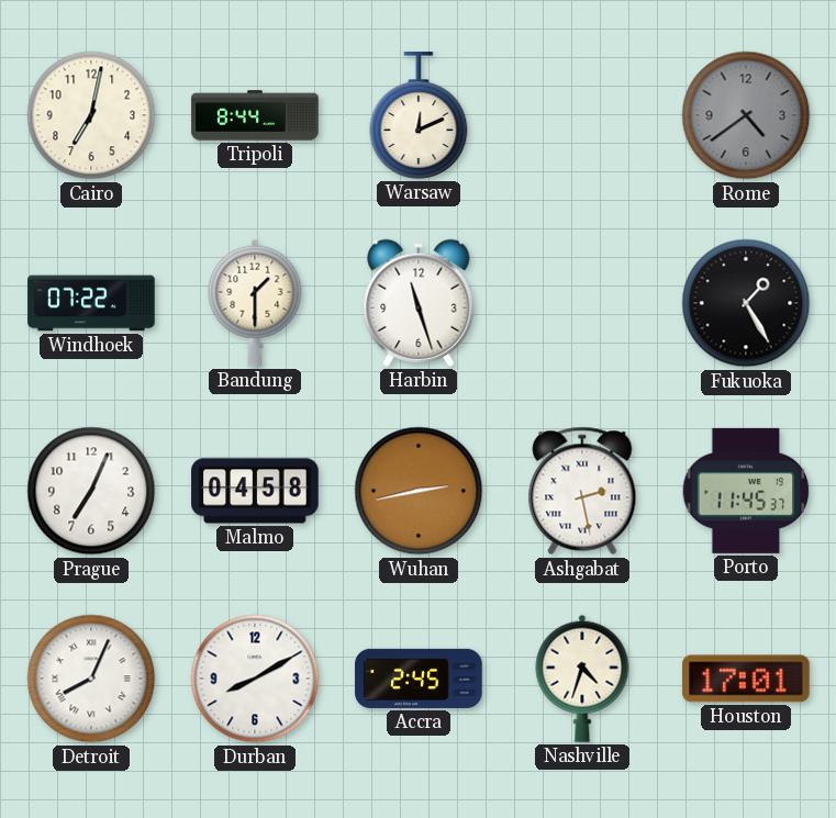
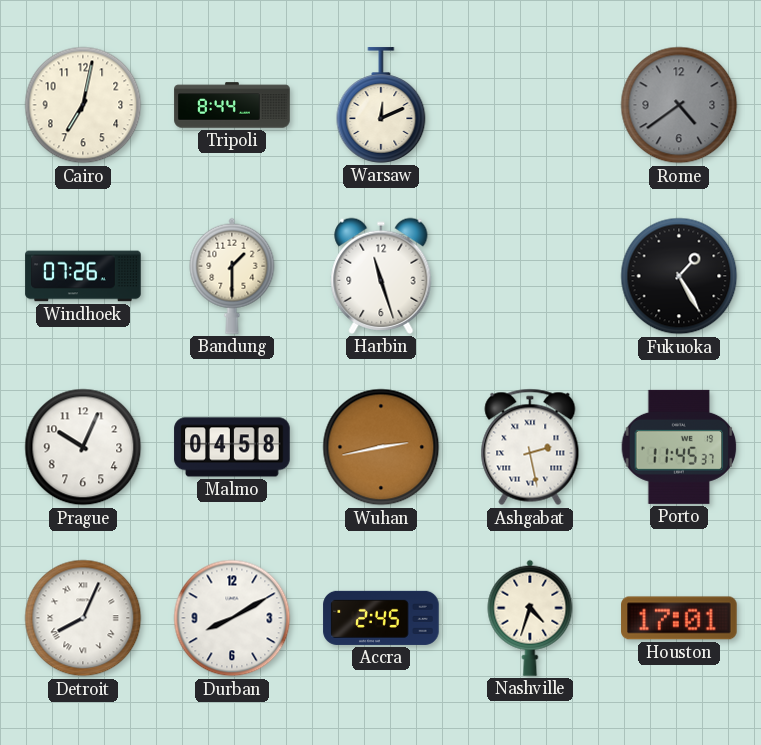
Windhoek: 07:22 -> 07:26 (83, 276)
Prague: 7:04 -> 10:04 (83, 447)
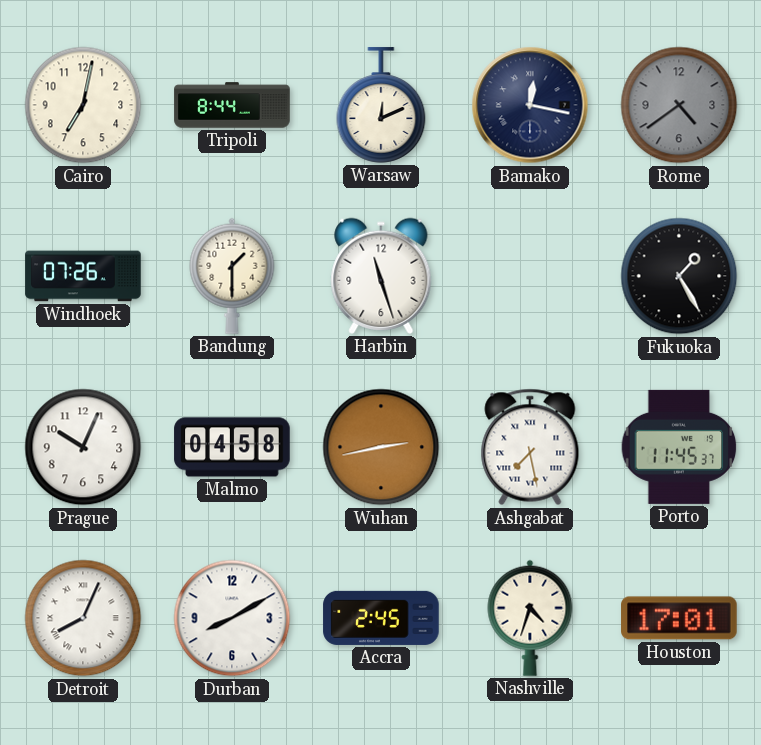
Bamako: none -> 12:17 (530, 105)
Ashgabat: 2:28 -> 7:28 (530, 447)
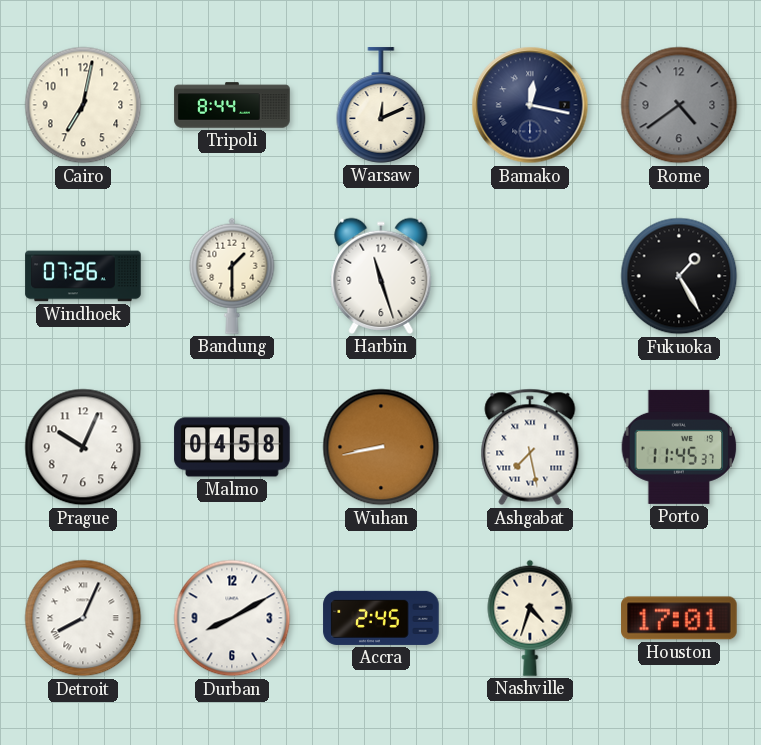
Wuhan: 2:43 -> 8:43 (381, 447)
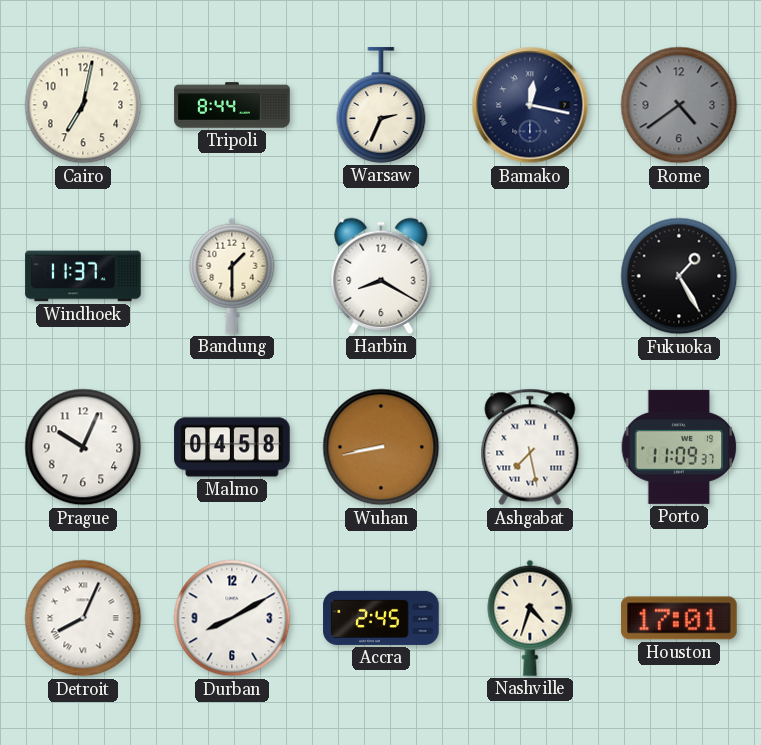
Warsaw: 12:11 -> 2:34 (381, 105)
Windhoek: 07:26 -> 11:37 (83, 276)
Harbin: 11:27 -> 8:20 (381, 276)
Porto: 11:45 -> 11:09 (679, 447)
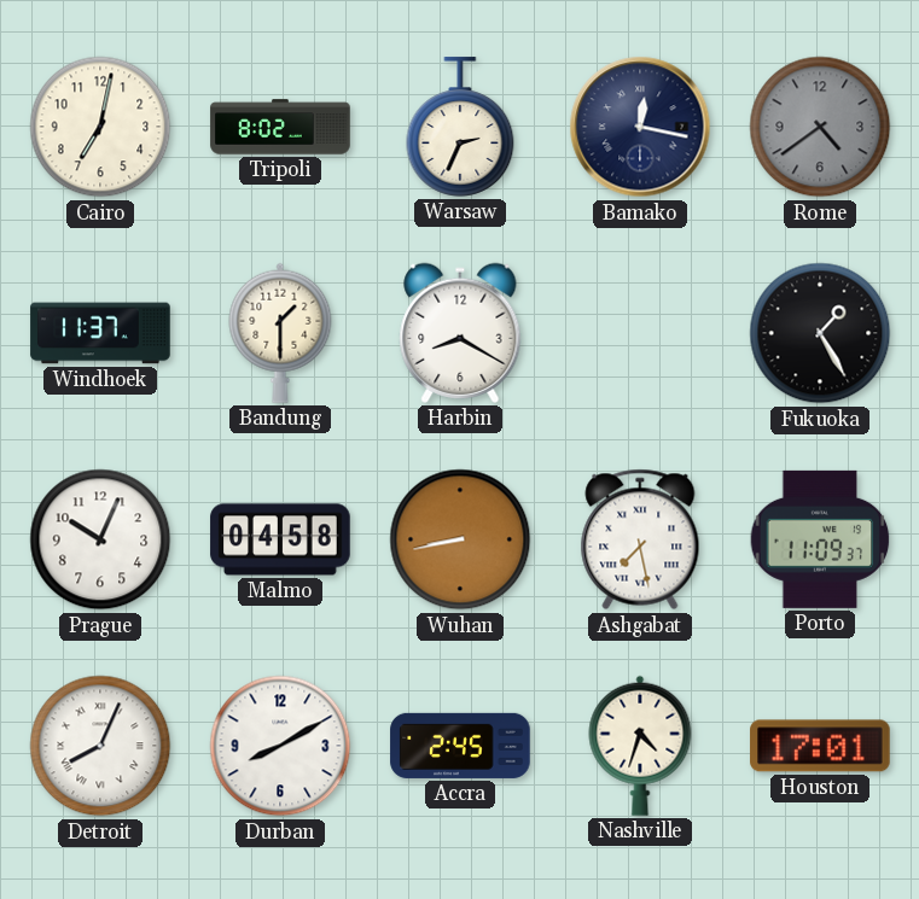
Tripoli: 8:44 -> 8:02 (280, 127)
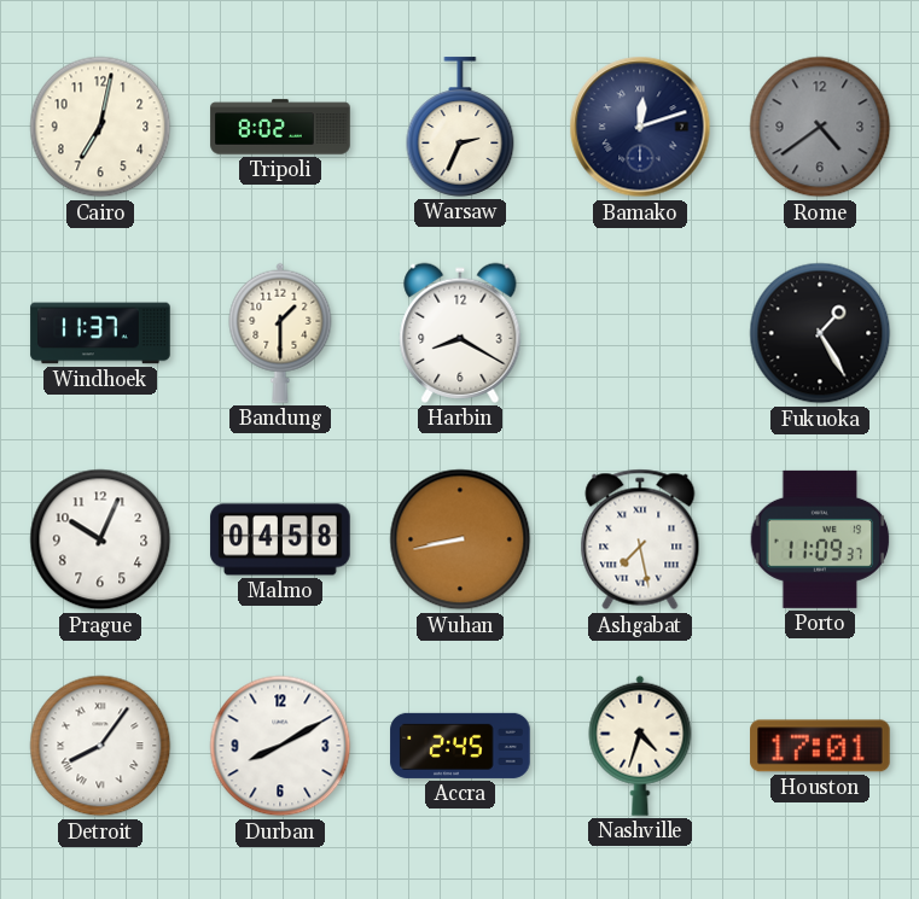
Bamako: 12:17 -> 12:12 (640, 127)
Detroit: 8:04 -> 8:06 (100, 746)
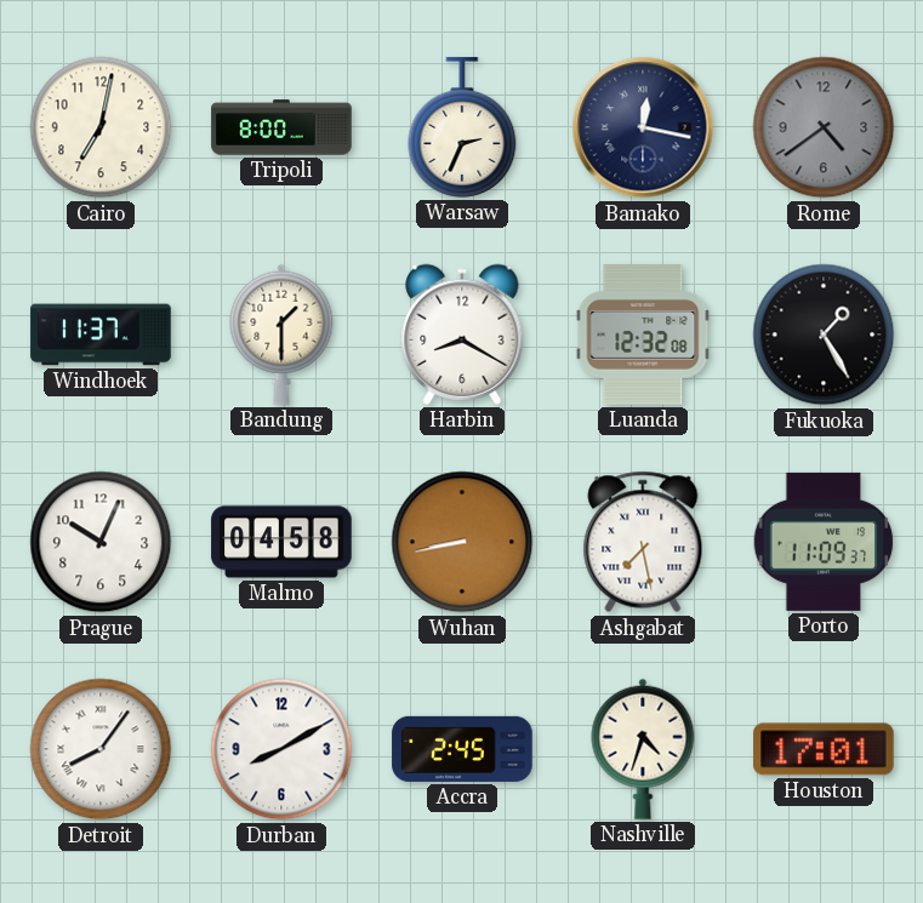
Tripoli: 8:02 -> 8:00 (281, 127)
Bamako: 12:12 -> 12:17 (643, 127)
Luanda: none -> 12:32 (643, 335)
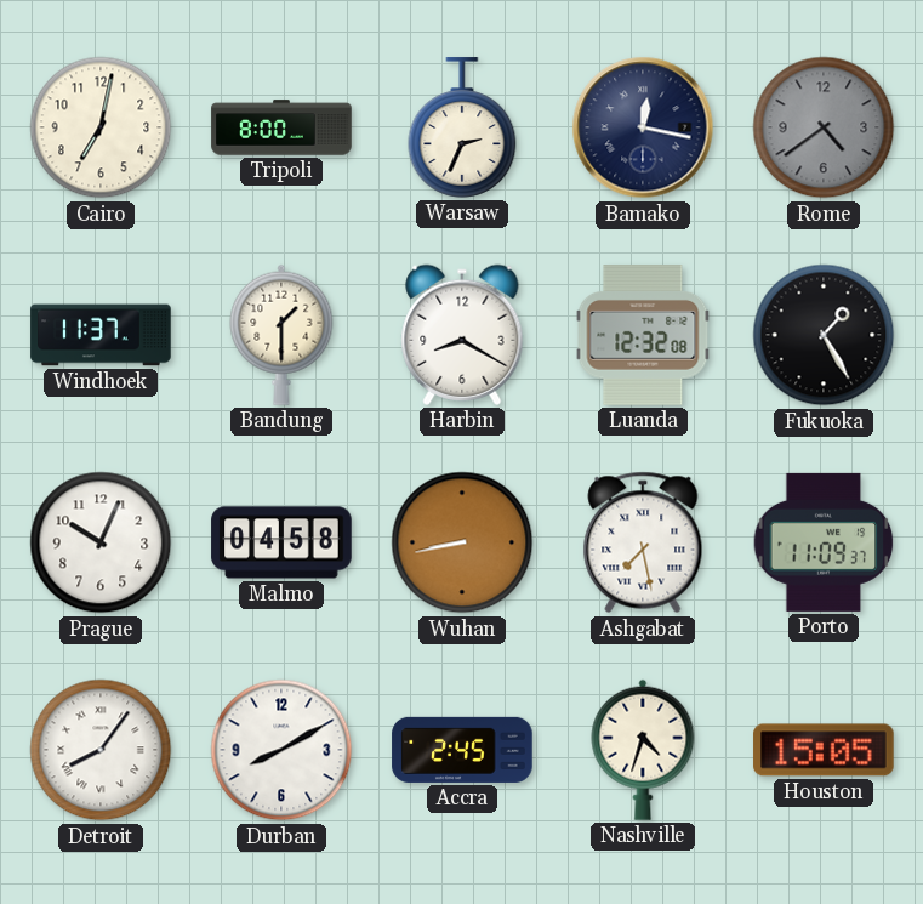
Houston: 17:01 -> 15:05 (824, 750)
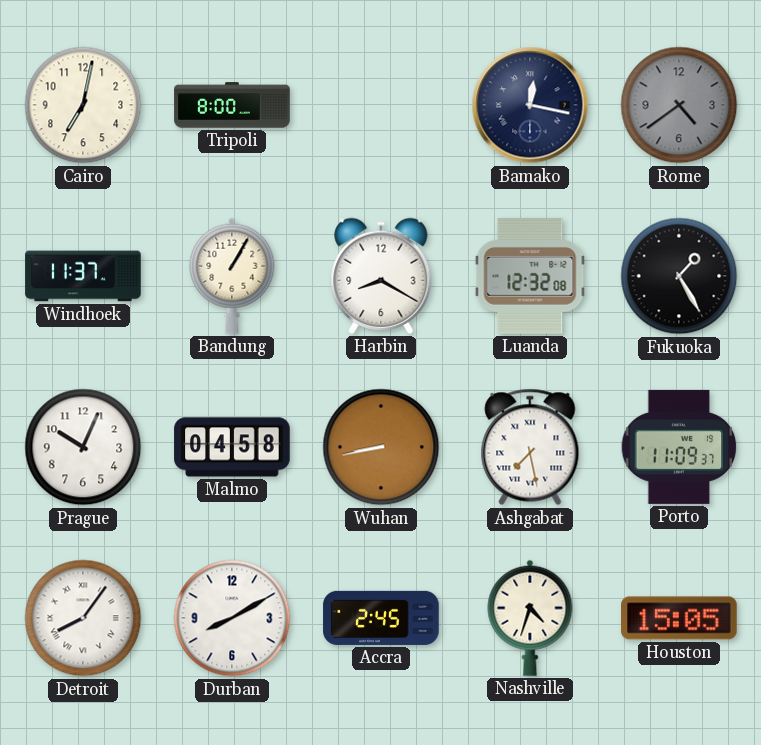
Warsaw: 2:34 -> none (462, 127)
Bandung: 1:30 -> 1:05 (232, 276)
